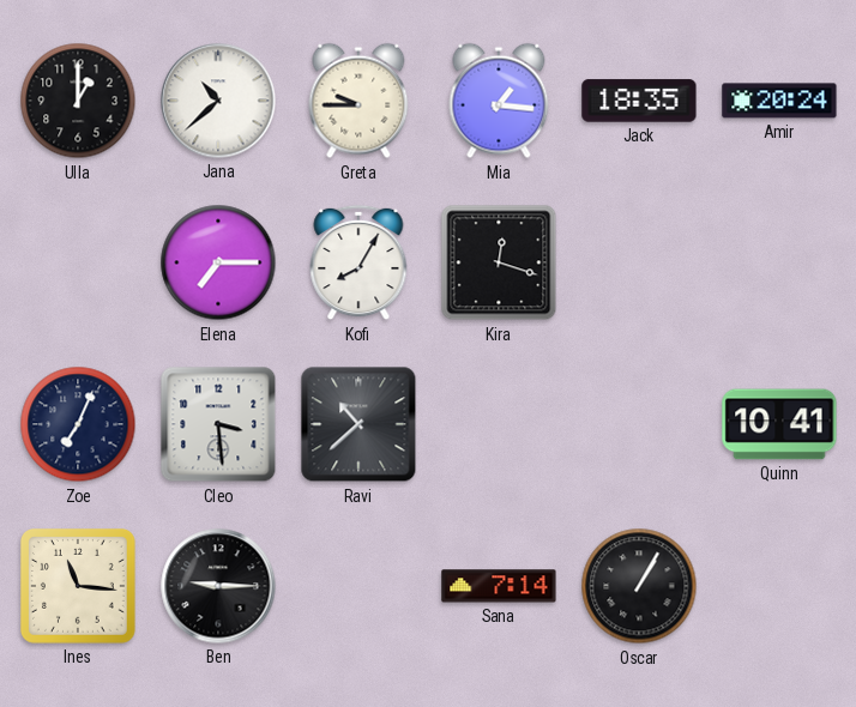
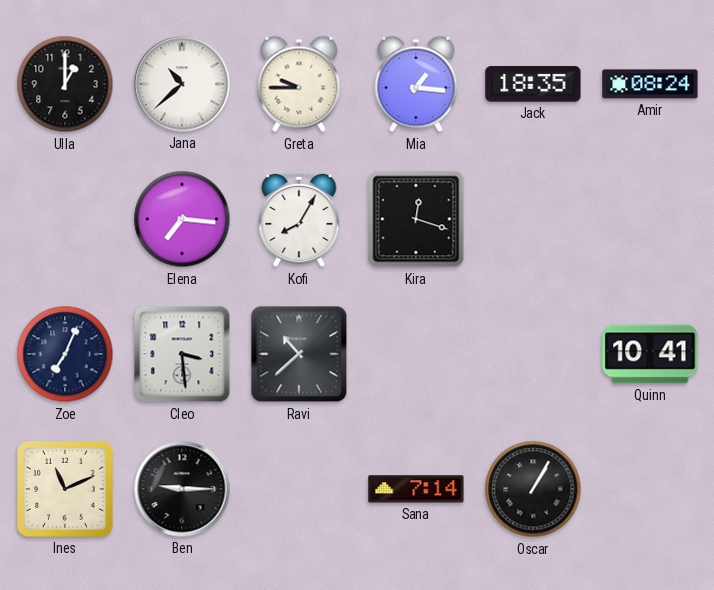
Amir: 20:24 -> 08:24 (650, 84)
Elena: 7:15 -> 7:16 (182, 219)
Ines: 11:16 -> 11:11 (65, 489)
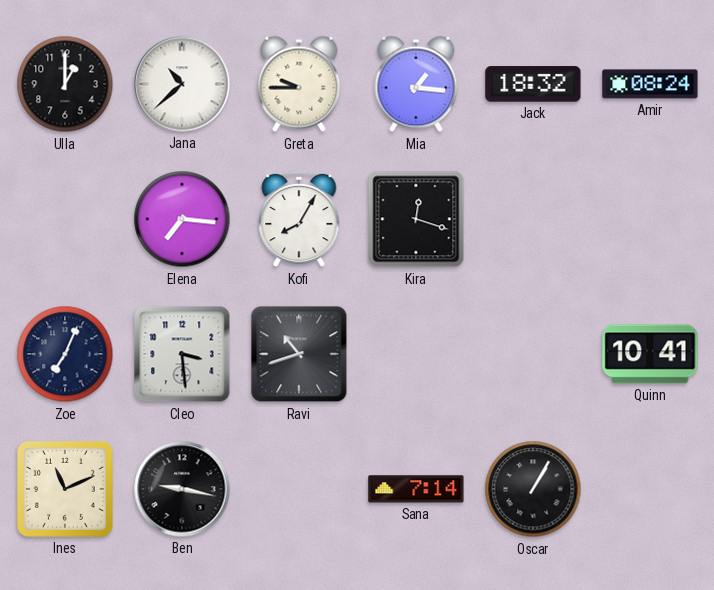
Jack: 18:35 -> 18:32 (533, 84)
Ravi: 10:38 -> 10:42 (299, 354)
Ben: 9:15 -> 9:17 (182, 489)
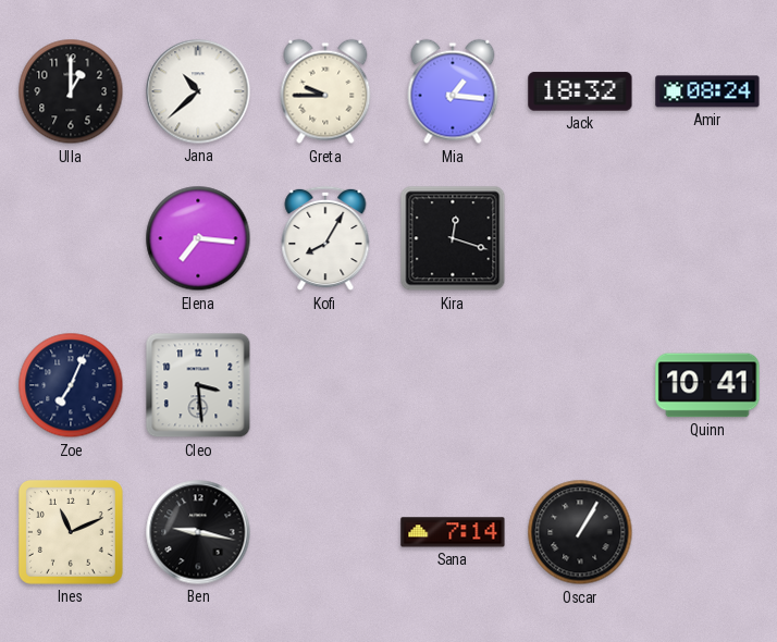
Ravi: 10:42 -> none (299, 354)
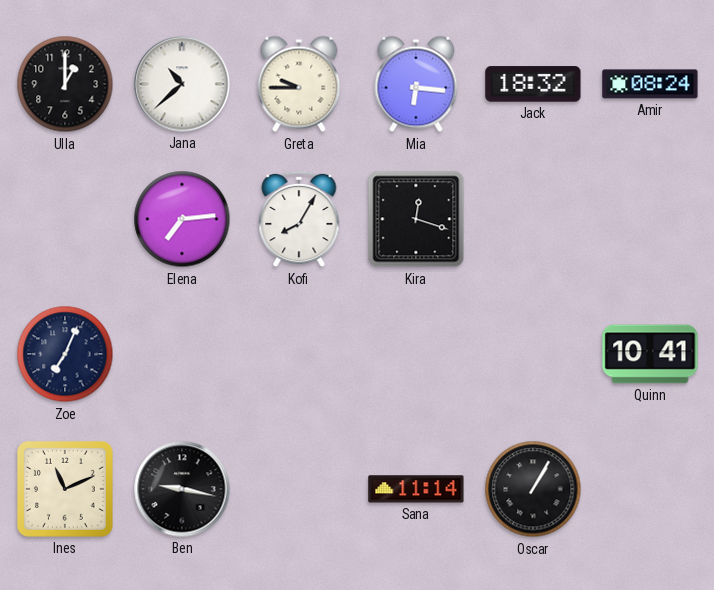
Mia: 1:16 -> 6:16 (416, 84)
Elena: 7:16 -> 7:14 (182, 219)
Cleo: 3:29 -> none (198, 385)
Sana: 7:14 -> 11:14 (416, 489)
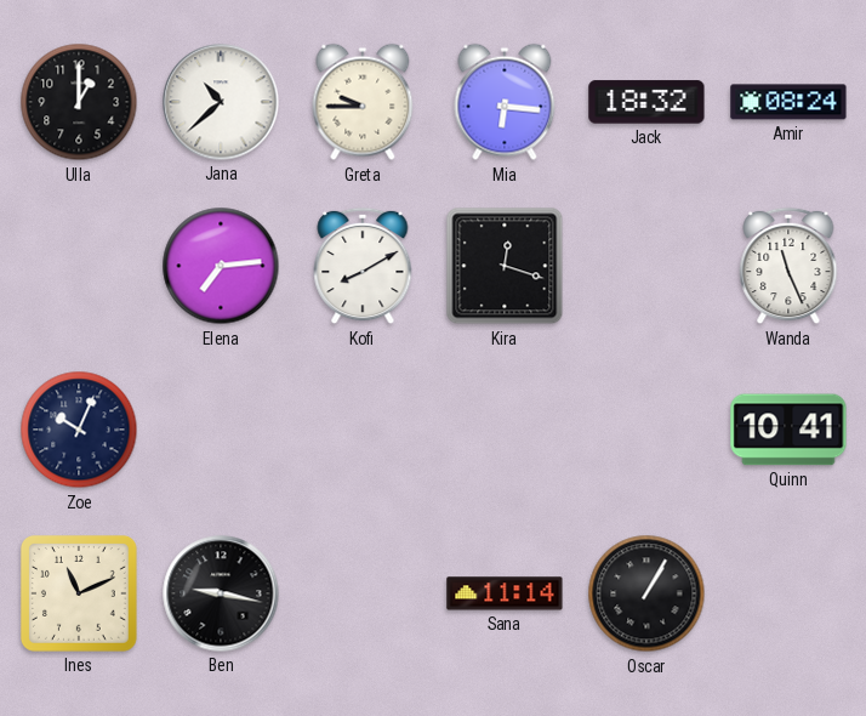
Kofi: 8:05 -> 8:10 (363, 266)
Wanda: none -> 11:26 (788, 266)
Zoe: 7:04 -> 10:04 (79, 430)
